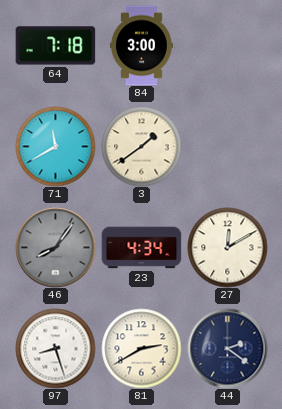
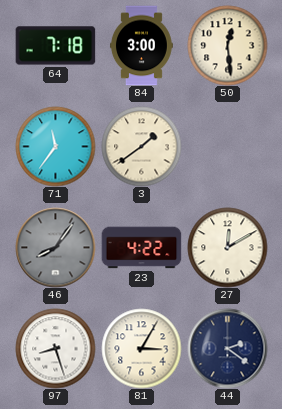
50: none -> 12:29 (227, 45)
71: 11:40 -> 11:36 (55, 146)
23: 4:34 -> 4:22 (141, 248)
81: 2:40 -> 3:05 (141, 348)
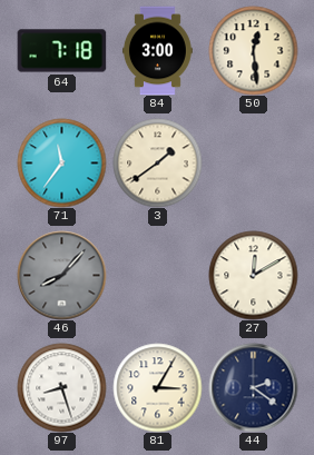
46: 8:06 -> 8:07 (61, 275)
23: 4:22 -> none (141, 248)
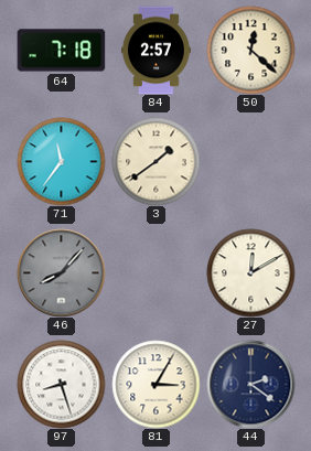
84: 3:00 -> 2:57 (155, 50)
50: 12:29 -> 12:22 (250, 50)
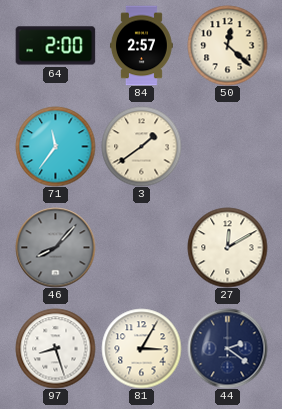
64: 7:18 -> 2:00 (55, 46)
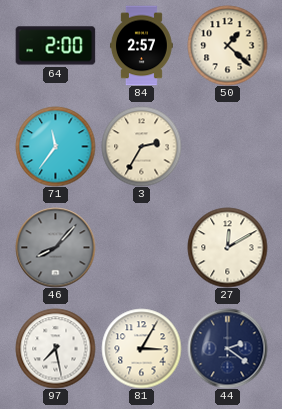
50: 12:22 -> 1:22 (227, 45)
3: 1:39 -> 2:35 (141, 146)
97: 8:27 -> 7:28 (55, 348)
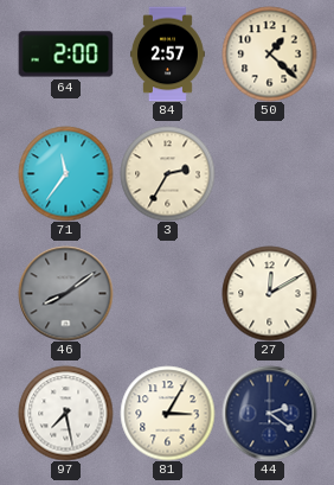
46: 8:07 -> 8:09 (65, 293)
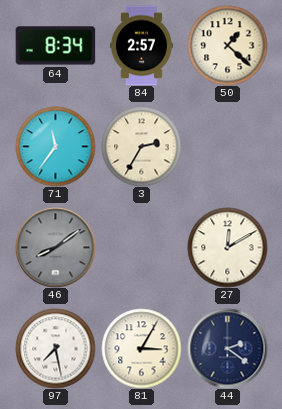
64: 2:00 -> 8:34 (55, 46)
